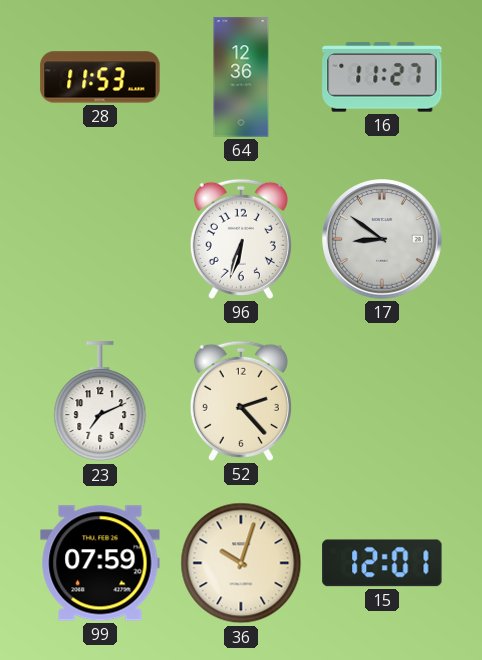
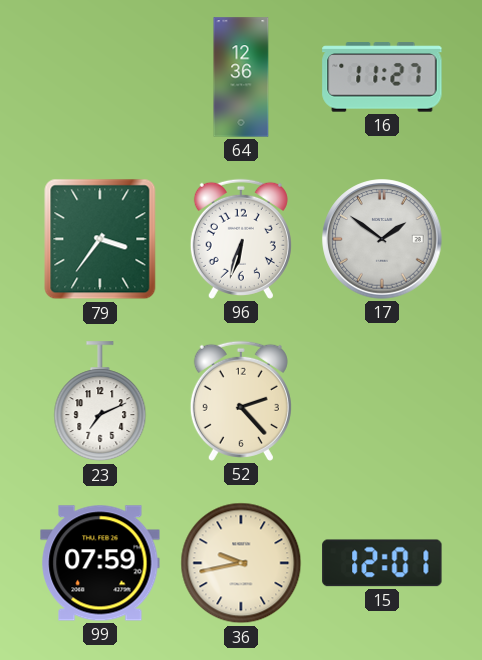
28: 11:53 -> none (100, 77)
79: none -> 3:36 (100, 239)
17: 8:51 -> 1:51 (382, 239)
36: 10:03 -> 9:43 (241, 563)
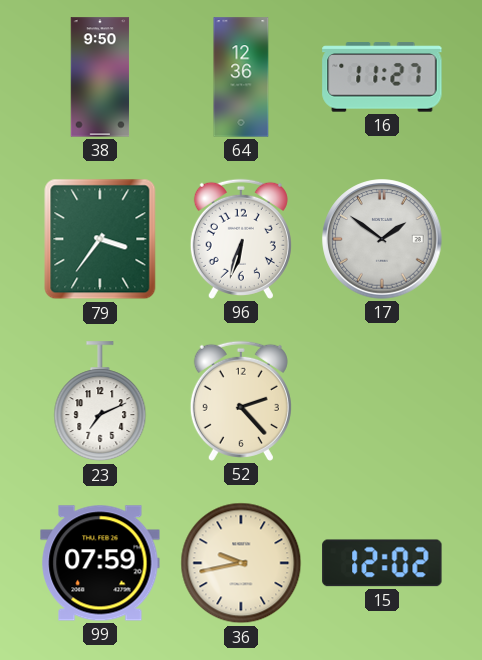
38: none -> 9:50 (100, 77)
15: 12:01 -> 12:02 (382, 563)
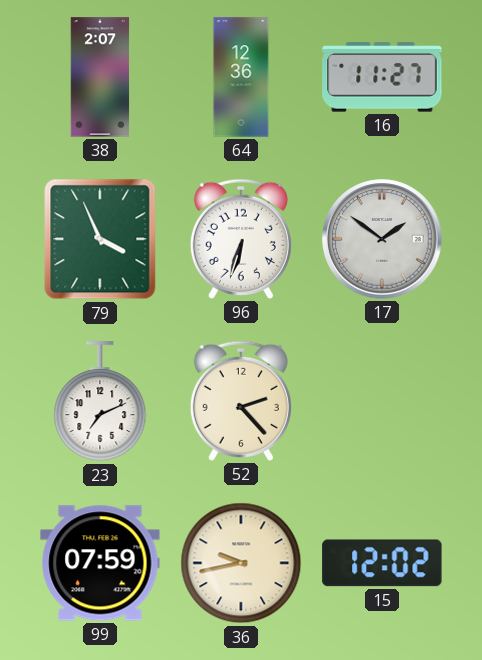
38: 9:50 -> 2:07 (100, 77)
79: 3:36 -> 3:56 (100, 239)
